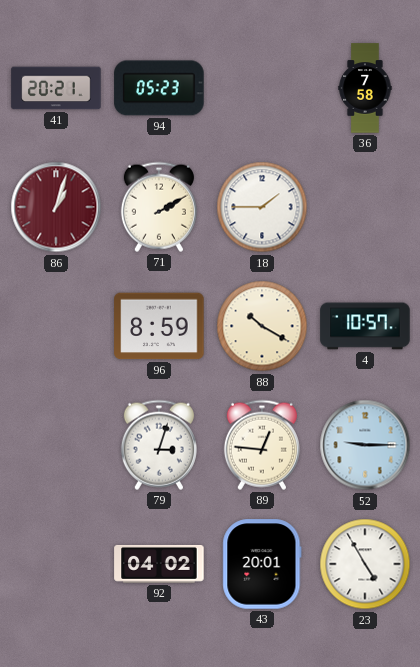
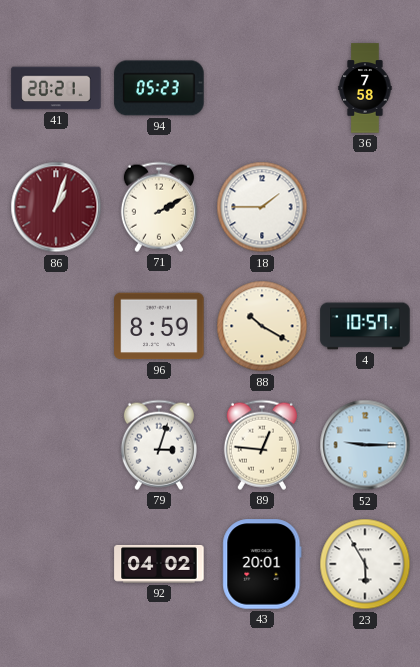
23: 4:55 -> 5:55 (365, 564)
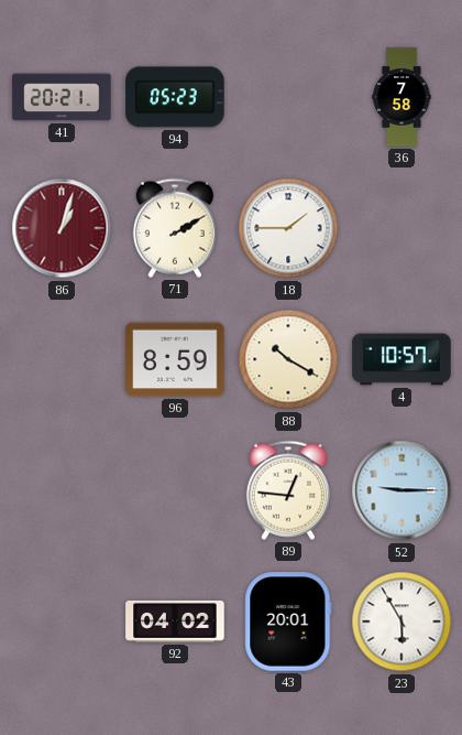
79: 3:03 -> none (159, 445)
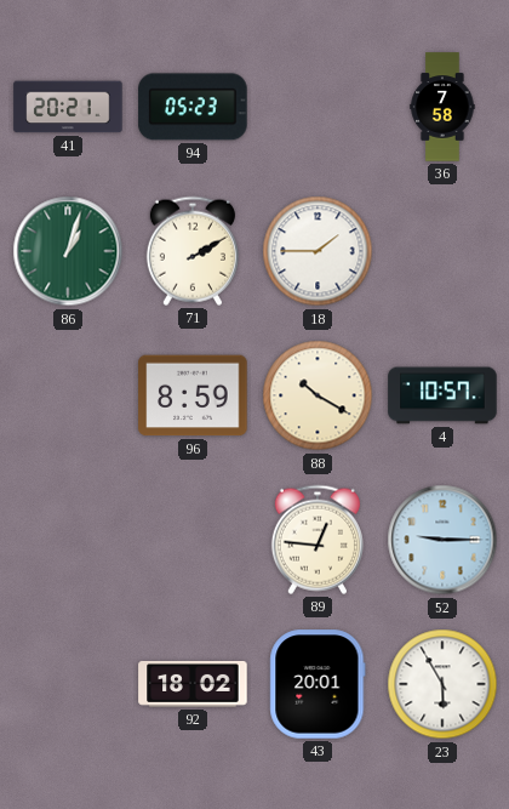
86 dial: burgundy -> green (68, 251)
92: 04:02 -> 18:02 (193, 684)
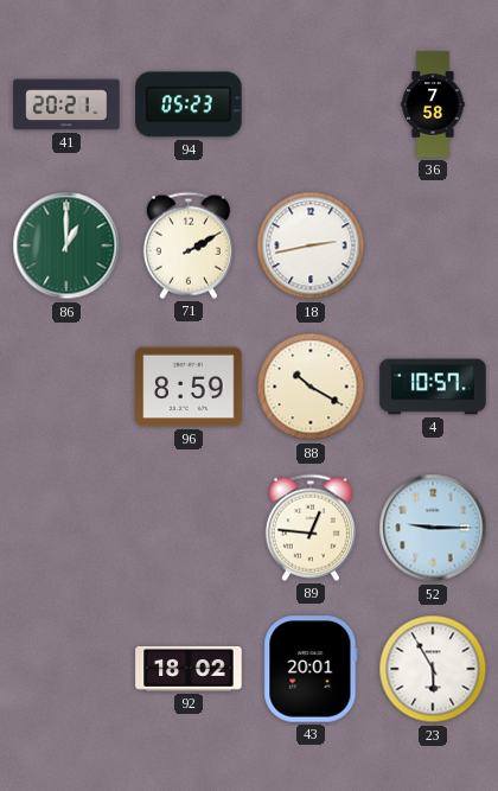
86: 1:03 -> 1:00 (66, 245)
18: 1:45 -> 2:43 (311, 245)
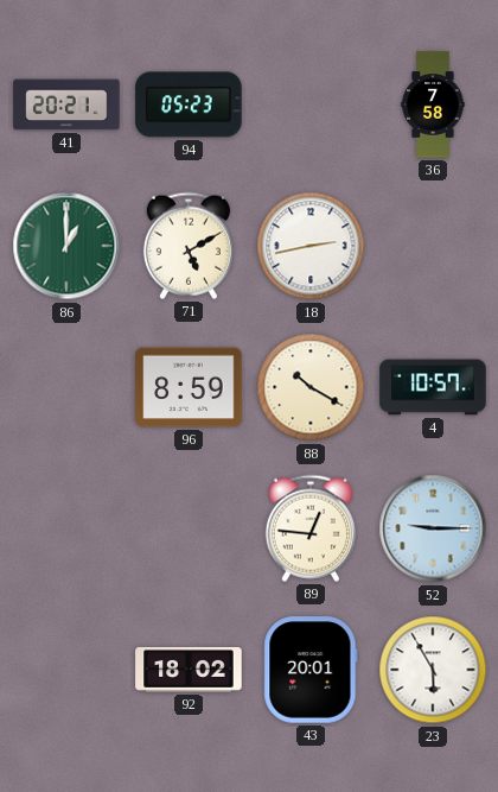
71: 2:10 -> 5:10 (189, 246)
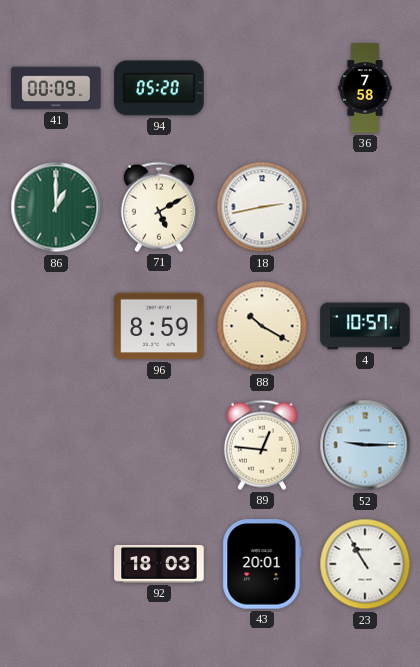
41: 20:21 -> 00:09 (56, 88)
94: 05:23 -> 05:20 (159, 88)
92: 18:02 -> 18:03 (159, 564)
23: 5:55 -> 10:55 (365, 564)
